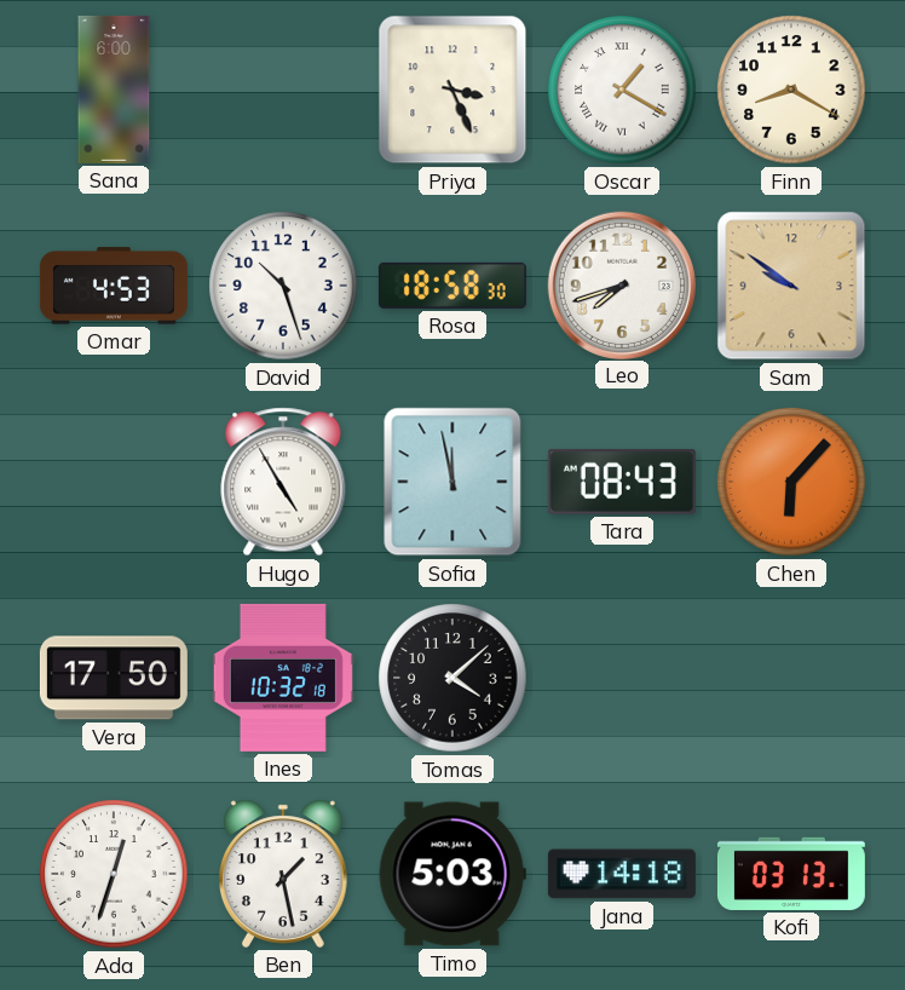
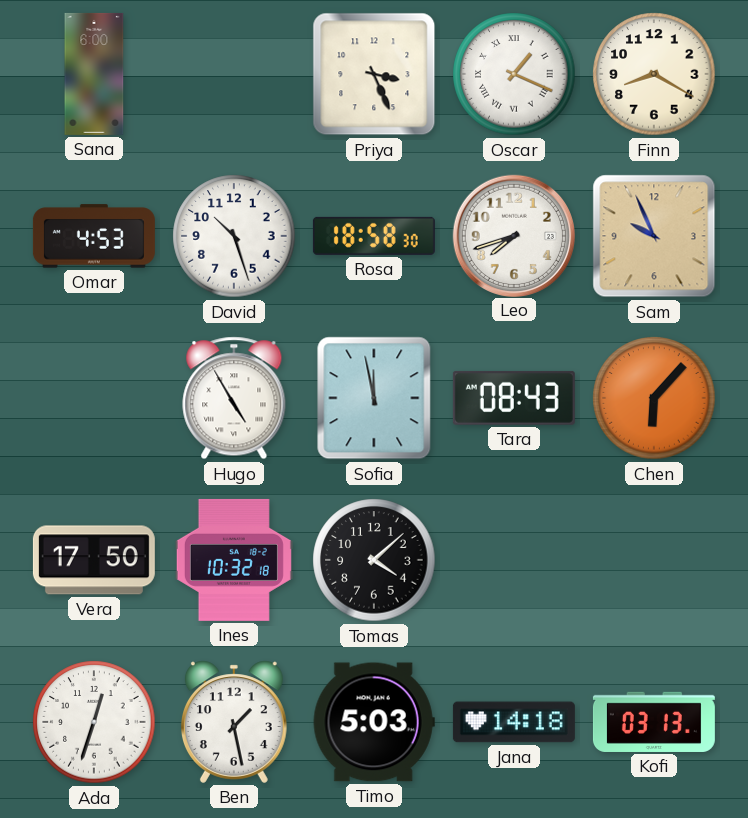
Oscar: 1:20 -> 1:19 (514, 74)
Sam: 9:51 -> 9:56 (654, 236)
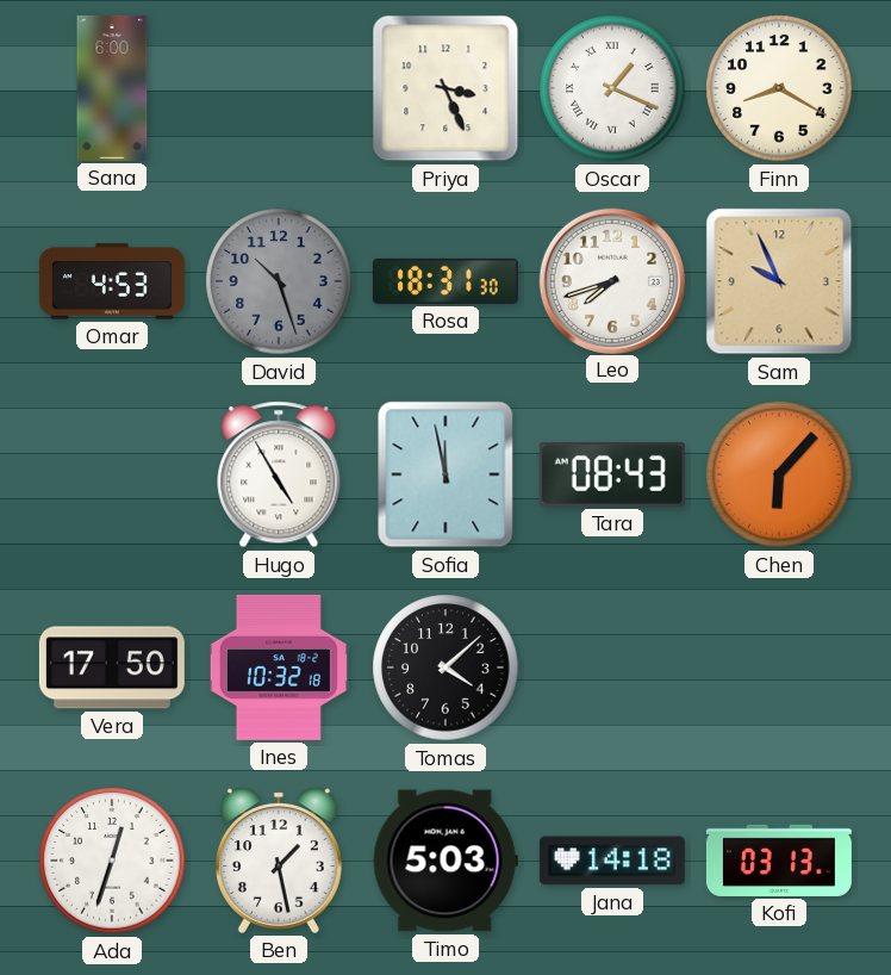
David dial: white -> grey (279, 281)
Rosa: 18:58 -> 18:31 (445, 281)
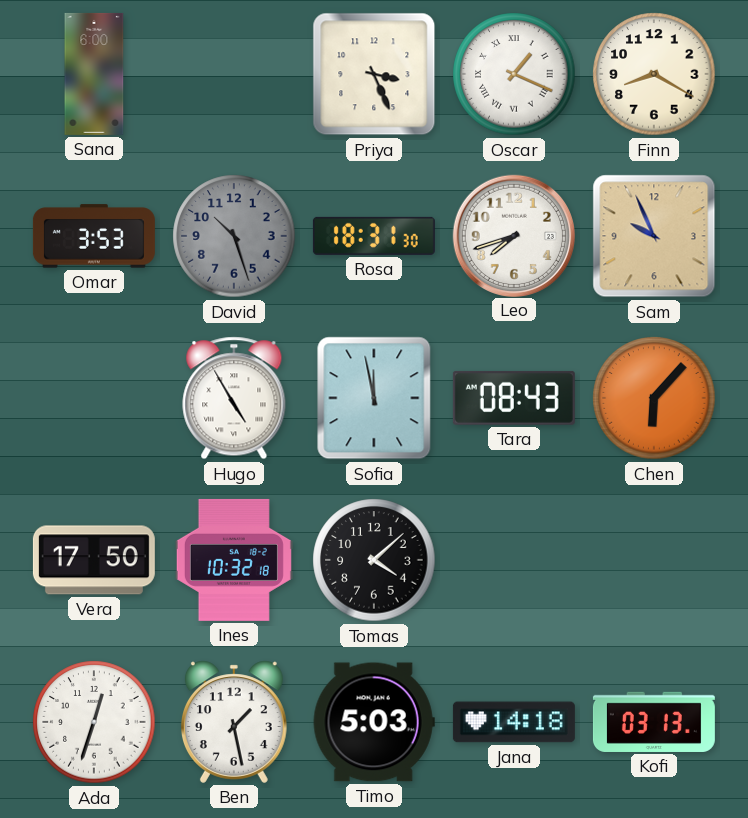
Omar: 4:53 -> 3:53 (94, 236)
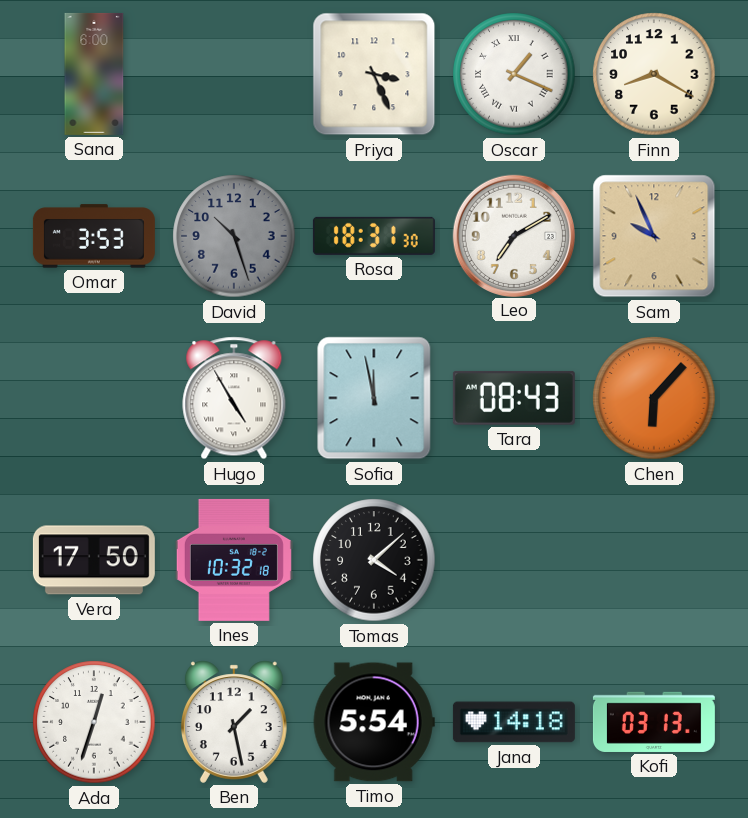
Leo: 7:42 -> 7:10 (513, 235)
Timo: 5:03 -> 5:54 (374, 722)
